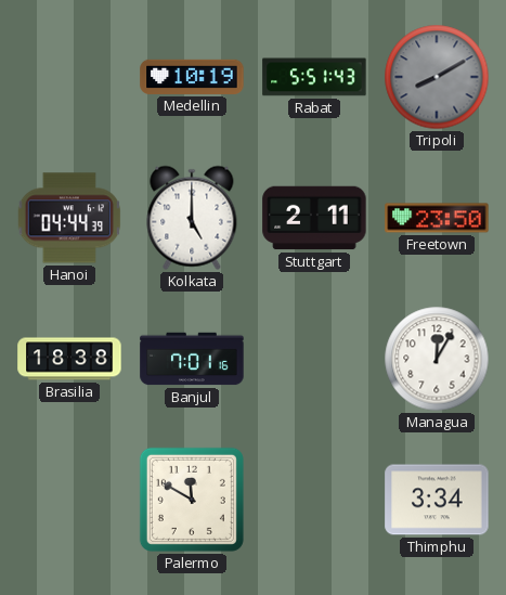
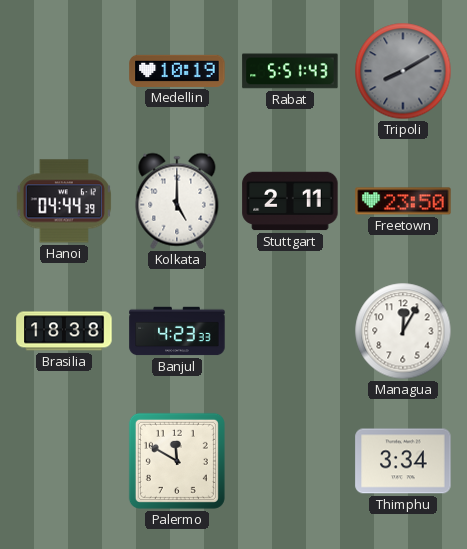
Banjul: 7:01 -> 4:23 (177, 331)
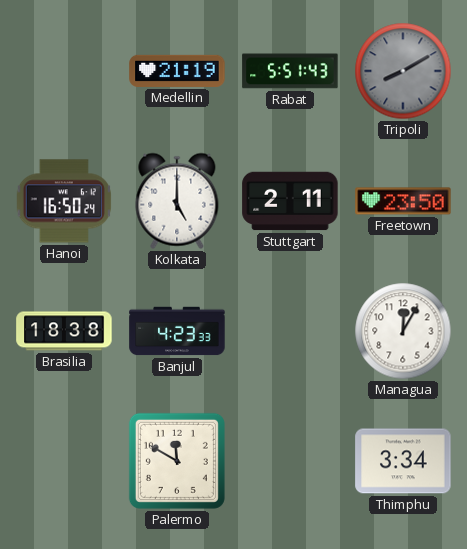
Medellin: 10:19 -> 21:19 (177, 71)
Hanoi: 04:44 -> 16:50 (64, 201)
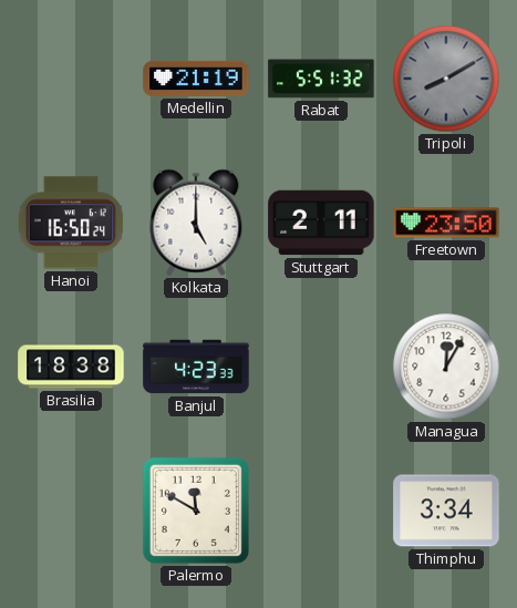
Rabat: 5:51:43 -> 5:51:32 (321, 79)
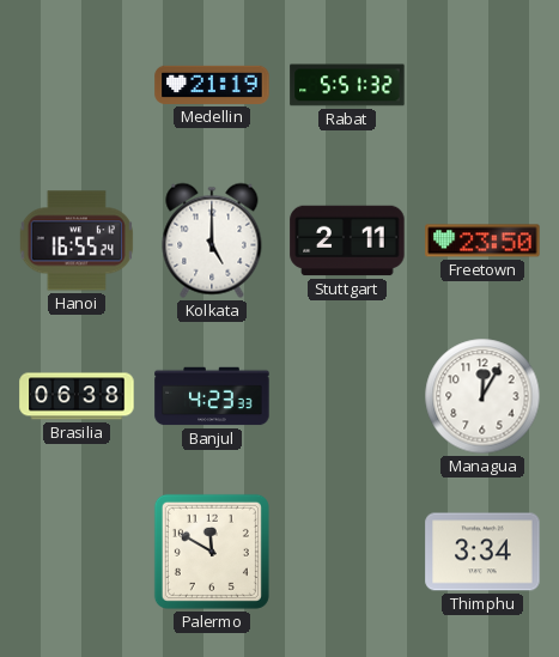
Tripoli: 8:10 -> none (446, 79)
Hanoi: 16:50 -> 16:55 (77, 241)
Brasilia: 18:38 -> 06:38 (77, 396)
